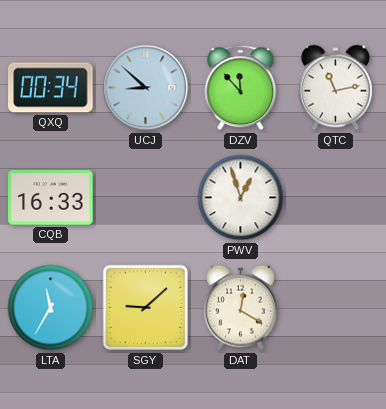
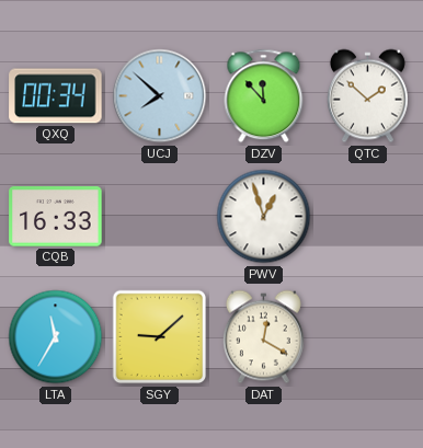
UCJ: 8:52 -> 7:52 (160, 96)
QTC: 11:13 -> 1:52 (367, 96)
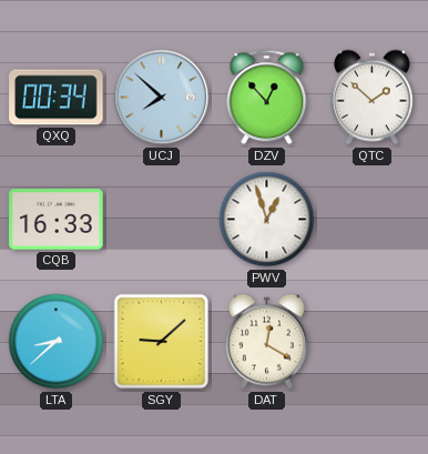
DZV: 11:53 -> 12:53 (267, 98)
LTA: 11:35 -> 8:38 (57, 342)
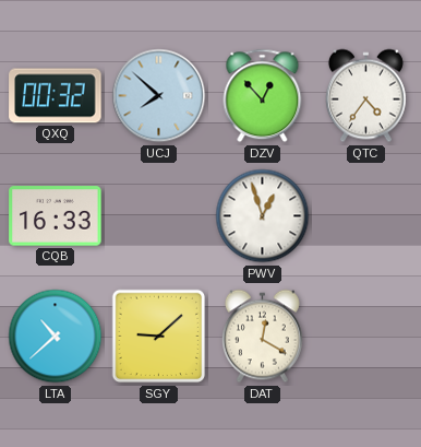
QXQ: 00:34 -> 00:32 (56, 96)
QTC: 1:52 -> 4:36 (365, 96)
LTA: 8:38 -> 10:38 (56, 337)
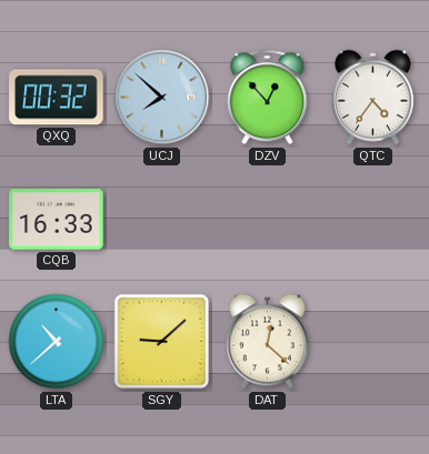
PWV: 12:57 -> none (263, 216)
DAT: 12:20 -> 12:22 (267, 342)
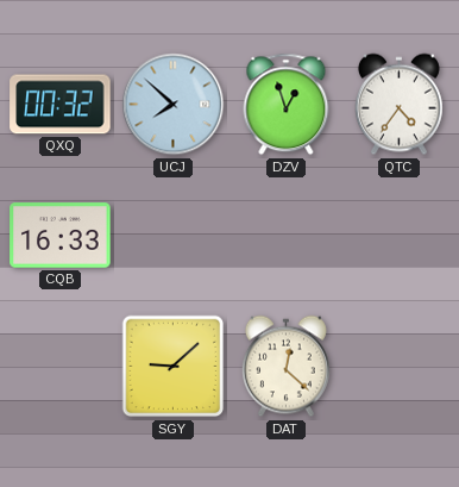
DZV: 12:53 -> 12:57 (287, 105)
LTA: 10:38 -> none (57, 342)
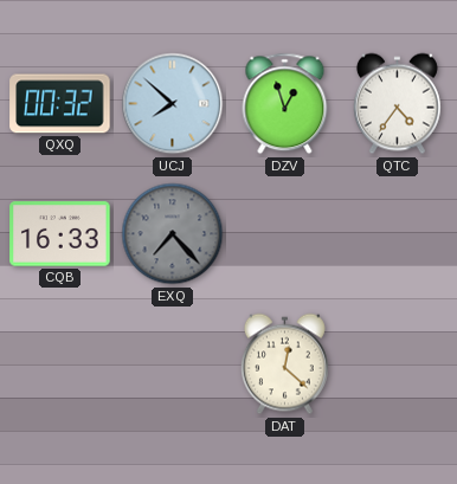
EXQ: none -> 7:23 (173, 234)
SGY: 9:08 -> none (174, 367)
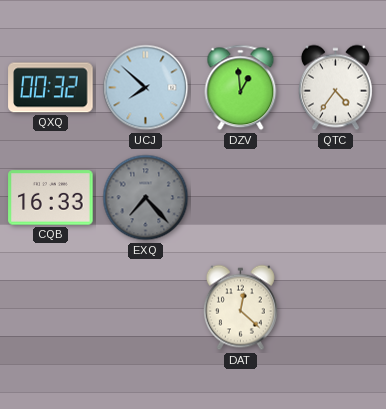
DZV: 12:57 -> 12:59 (241, 88)
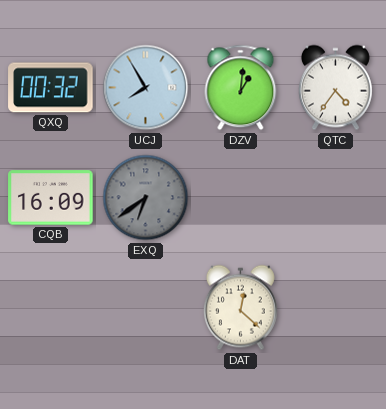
UCJ: 7:52 -> 7:55 (146, 88)
DZV: 12:59 -> 1:01 (241, 88)
CQB: 16:33 -> 16:09 (51, 198)
EXQ: 7:23 -> 6:39 (146, 198)
